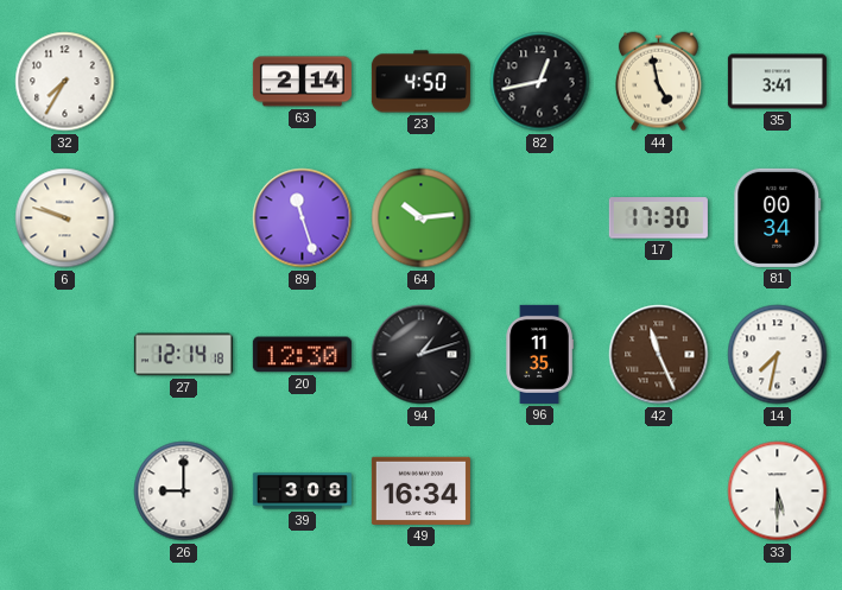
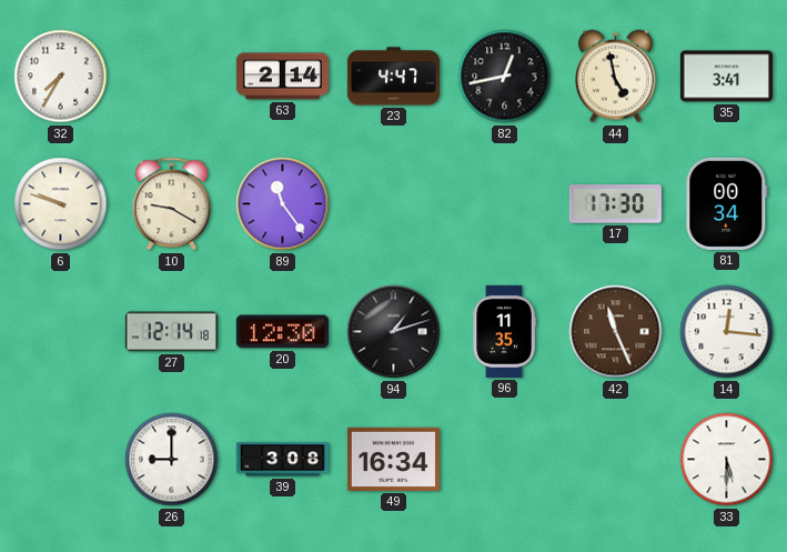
23: 4:50 -> 4:47 (393, 77)
10: none -> 9:20 (172, 204)
89: 11:27 -> 11:24 (283, 204)
64: 10:14 -> none (422, 218)
14: 7:32 -> 12:16 (727, 332)
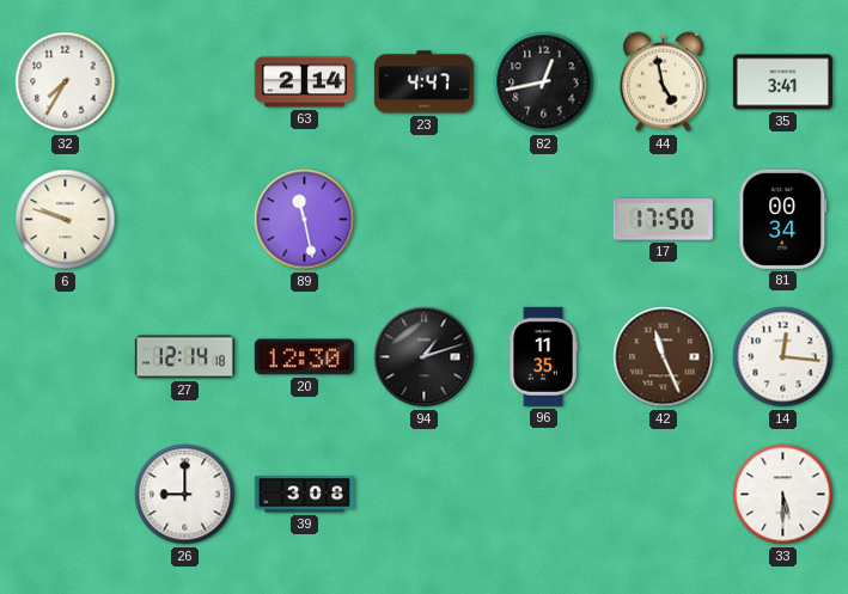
10: 9:20 -> none (172, 204)
89: 11:24 -> 11:28 (305, 220)
17: 17:30 -> 17:50 (663, 220)
49: 16:34 -> none (393, 459)
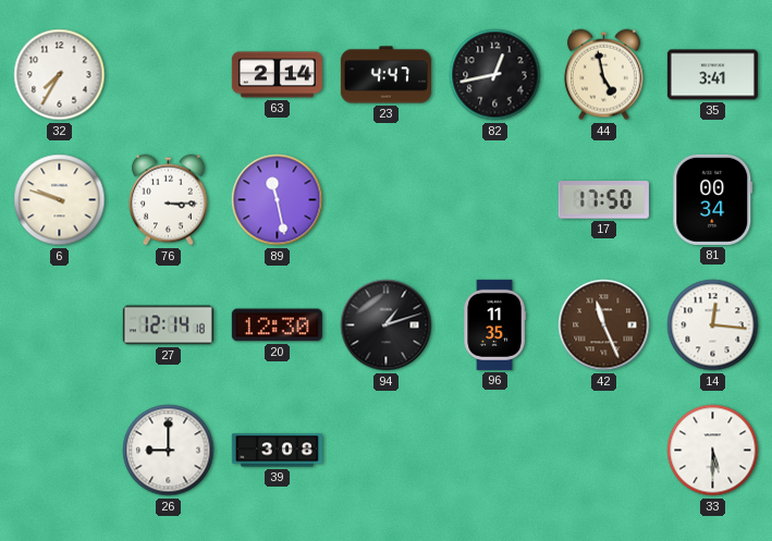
76: none -> 3:15 (168, 200)
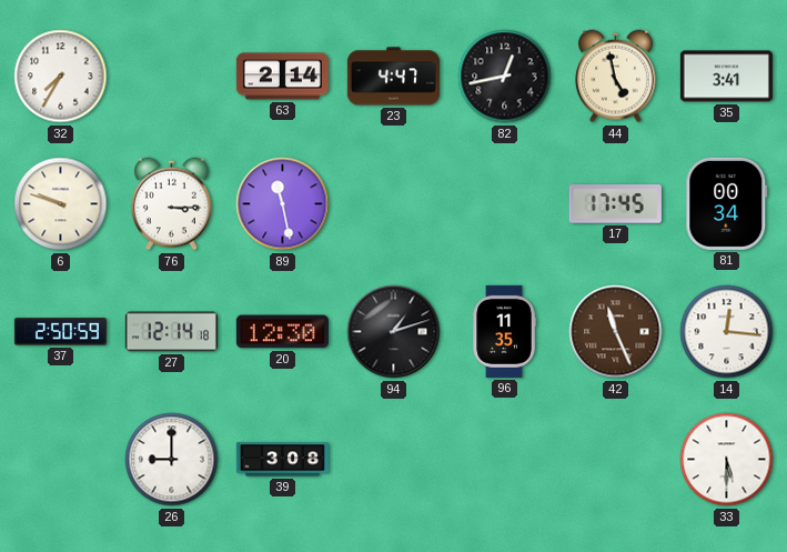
17: 17:50 -> 17:45 (615, 204)
37: none -> 2:50 (60, 332)
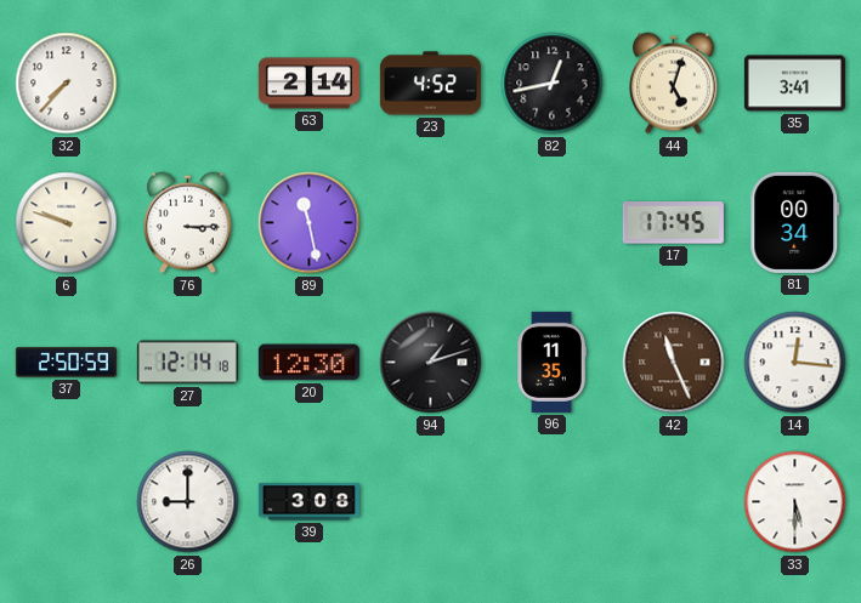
32: 7:35 -> 7:37 (67, 84)
23: 4:47 -> 4:52 (430, 84)
44: 4:58 -> 5:03 (673, 84)
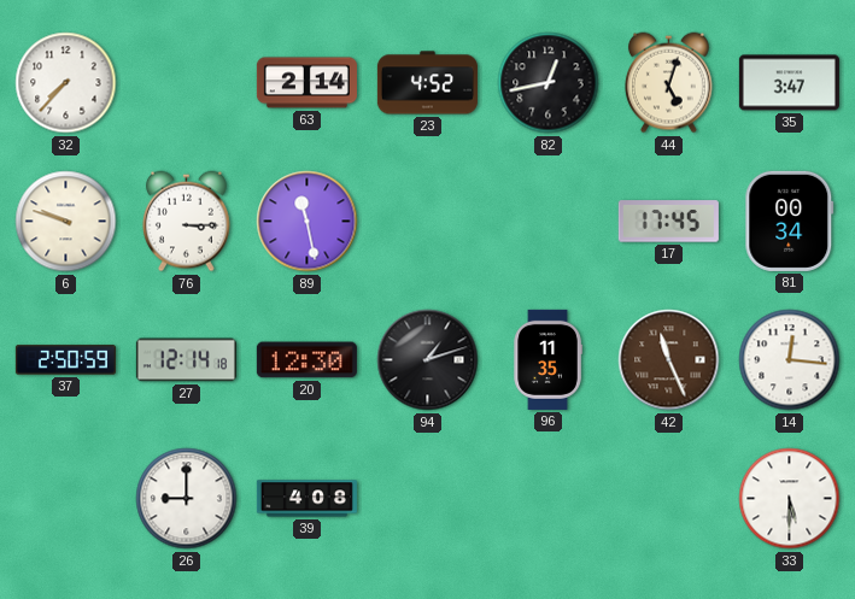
35: 3:41 -> 3:47 (789, 83)
39: 3:08 -> 4:08 (306, 499)
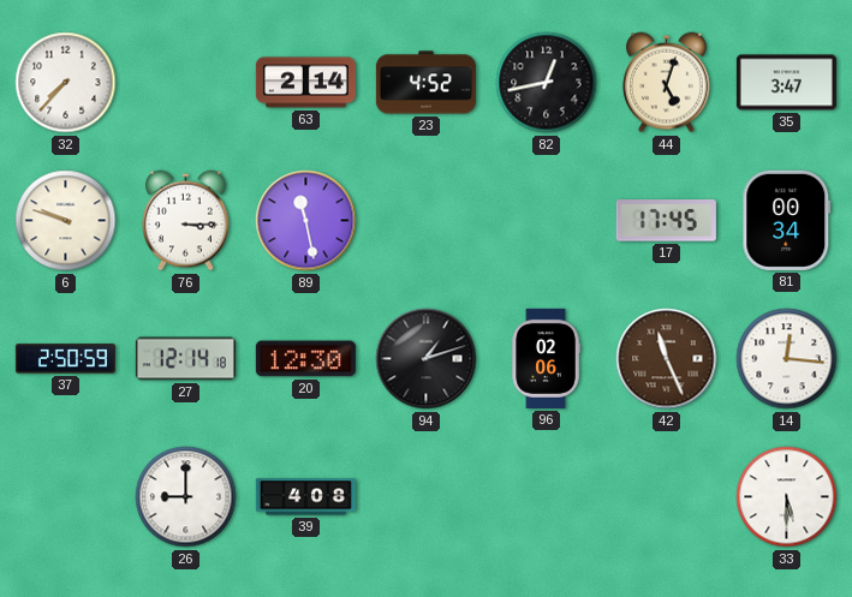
96: 11:35 -> 02:06 (546, 358)
